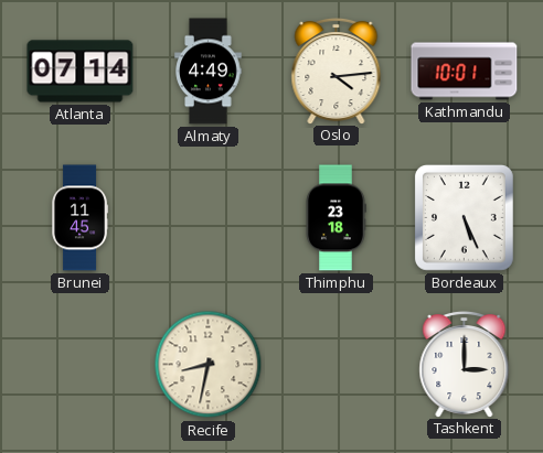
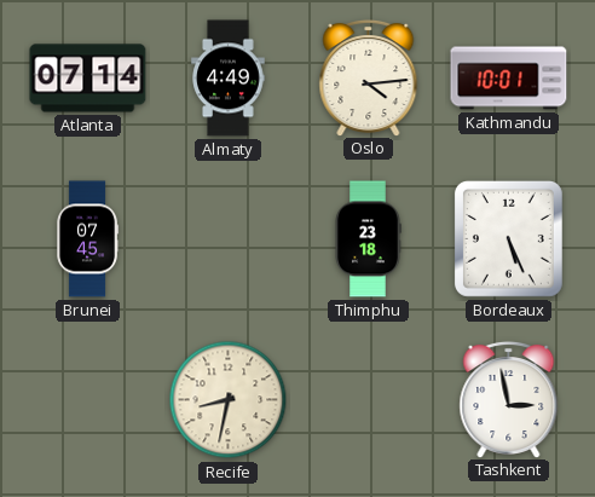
Brunei: 11:45 -> 07:45 (88, 239)
Tashkent: 3:00 -> 2:58 (509, 399)
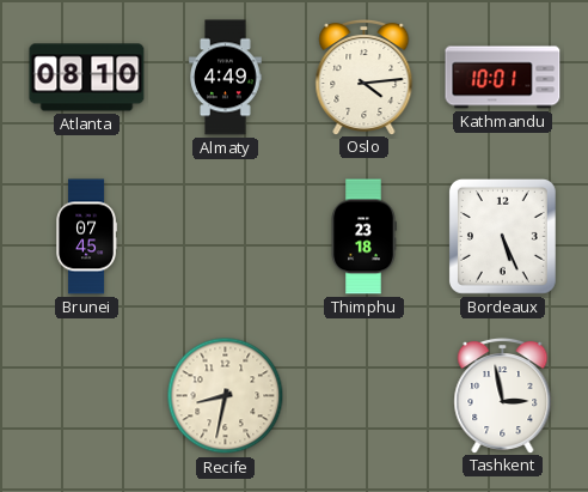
Atlanta: 07:14 -> 08:10 (87, 78)
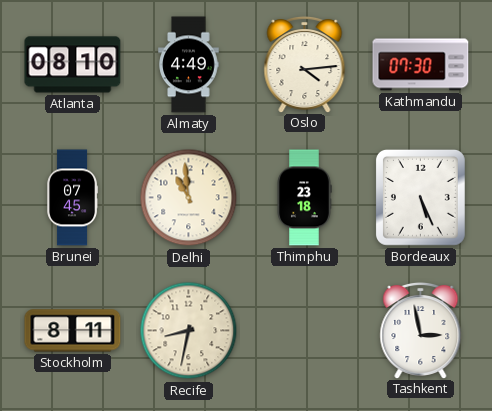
Kathmandu: 10:01 -> 07:30 (421, 65)
Delhi: none -> 10:59 (189, 198)
Stockholm: none -> 8:11 (73, 331)
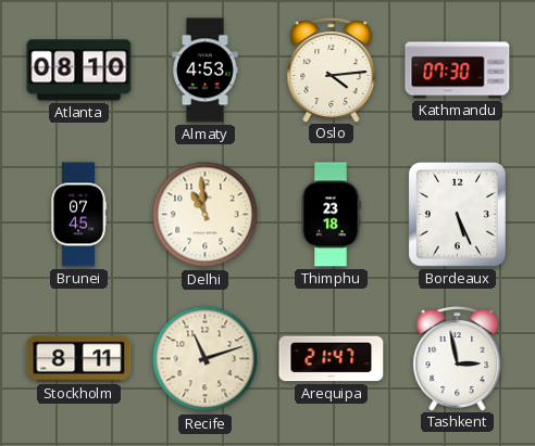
Almaty: 4:49 -> 4:53 (206, 71)
Recife: 8:32 -> 11:12 (206, 359)
Arequipa: none -> 21:47 (332, 359)
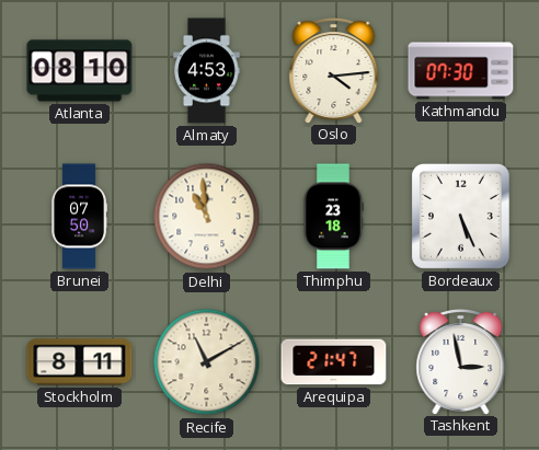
Brunei: 07:45 -> 07:50 (80, 217)
Recife: 11:12 -> 11:10 (207, 362)
